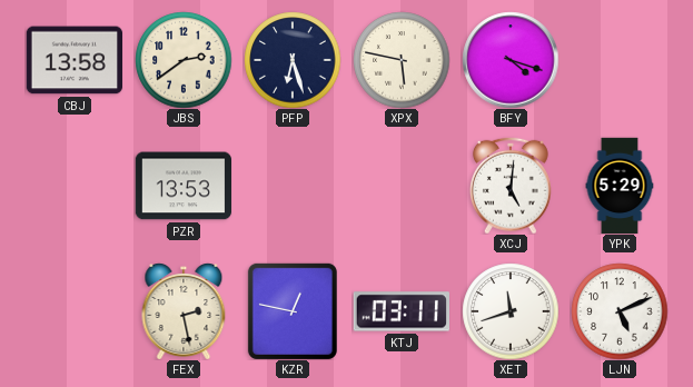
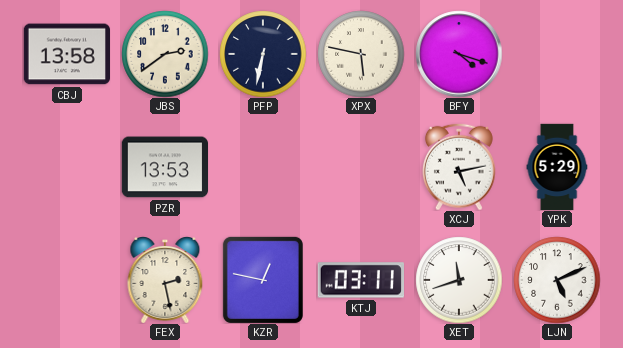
PFP: 6:27 -> 6:32 (263, 54)
XCJ: 5:01 -> 5:13 (459, 167)
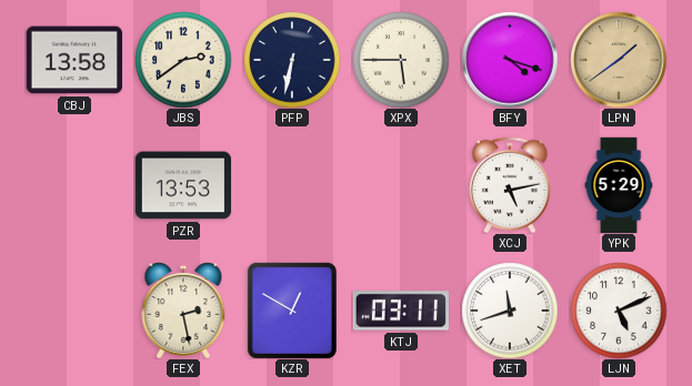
XPX: 5:47 -> 5:45 (401, 60)
LPN: none -> 1:39 (619, 60)
KZR: 12:47 -> 12:50 (292, 311)
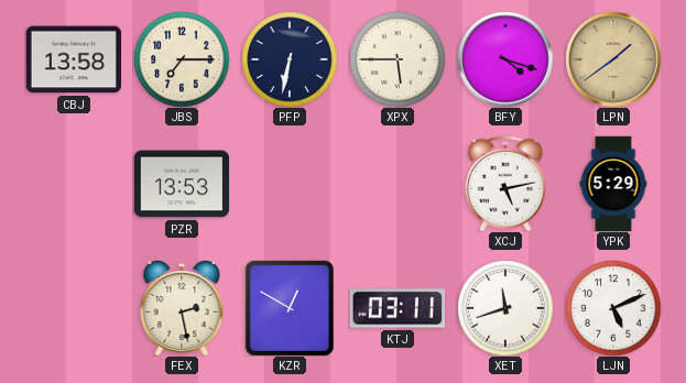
JBS: 2:39 -> 7:15 (182, 59)
